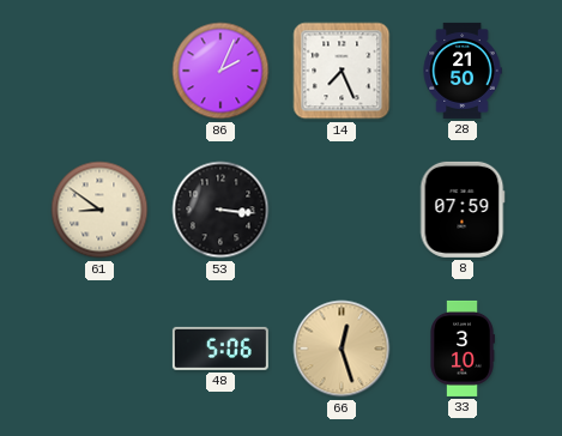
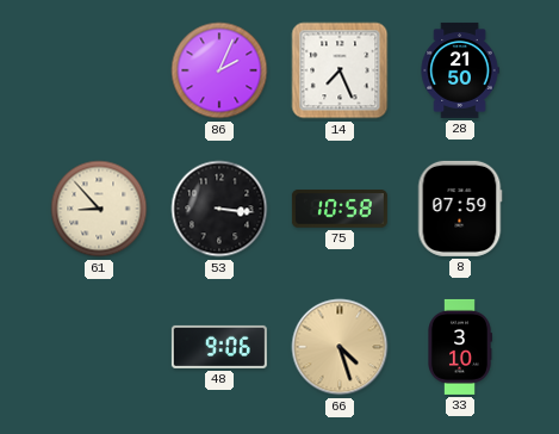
61: 8:51 -> 8:53 (99, 209)
75: none -> 10:58 (340, 209)
48: 5:06 -> 9:06 (219, 347)
66: 12:27 -> 4:27 (340, 347)
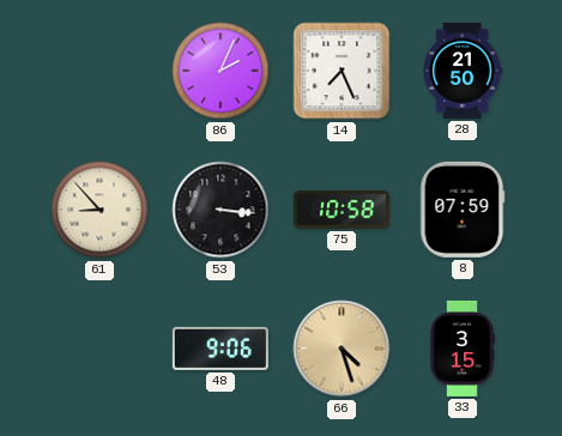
33: 3:10 -> 3:15 (463, 349)
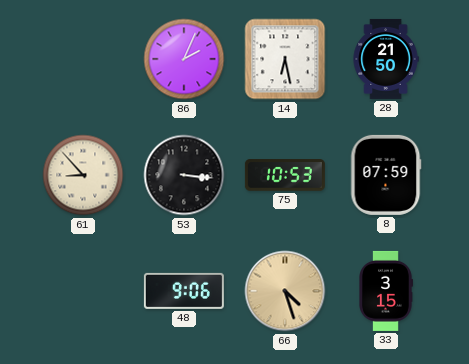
14: 7:26 -> 6:28 (285, 59)
75: 10:58 -> 10:53 (285, 175)
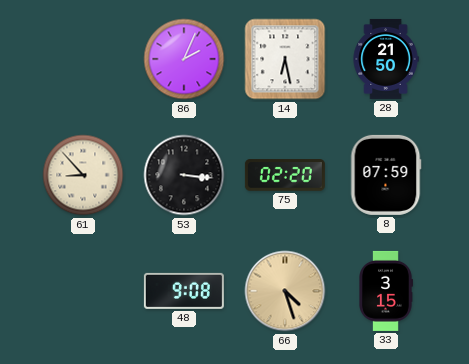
75: 10:53 -> 02:20 (285, 175)
48: 9:06 -> 9:08 (184, 291)
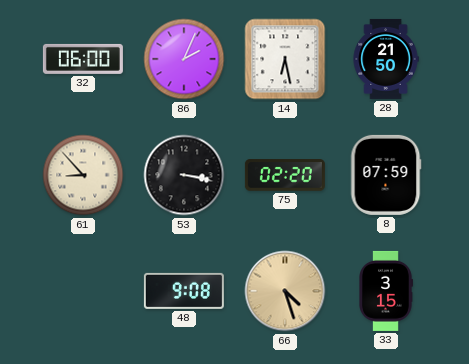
32: none -> 06:00 (83, 59)
53: 3:16 -> 3:17 (184, 175)
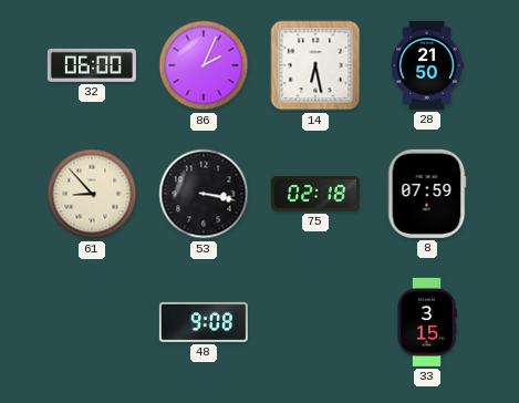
75: 02:20 -> 02:18 (315, 194)
66: 4:27 -> none (285, 291)
